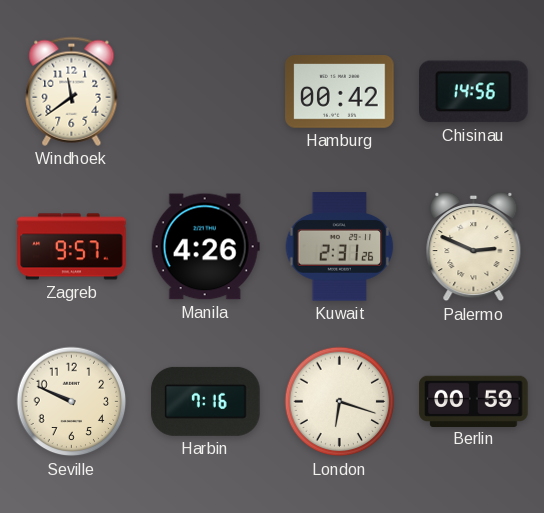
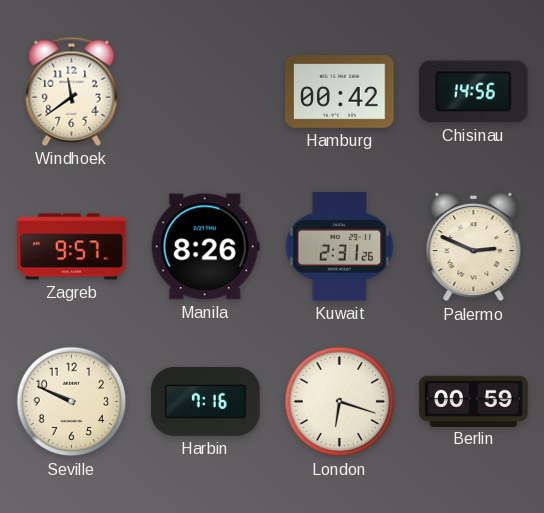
Manila: 4:26 -> 8:26 (205, 247)
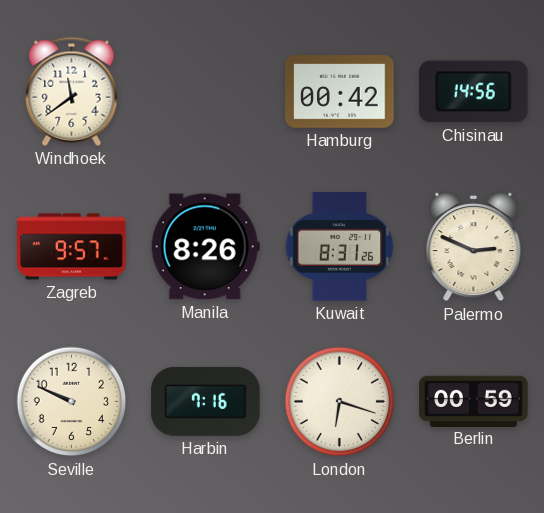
Kuwait: 2:31 -> 8:31 (340, 247)
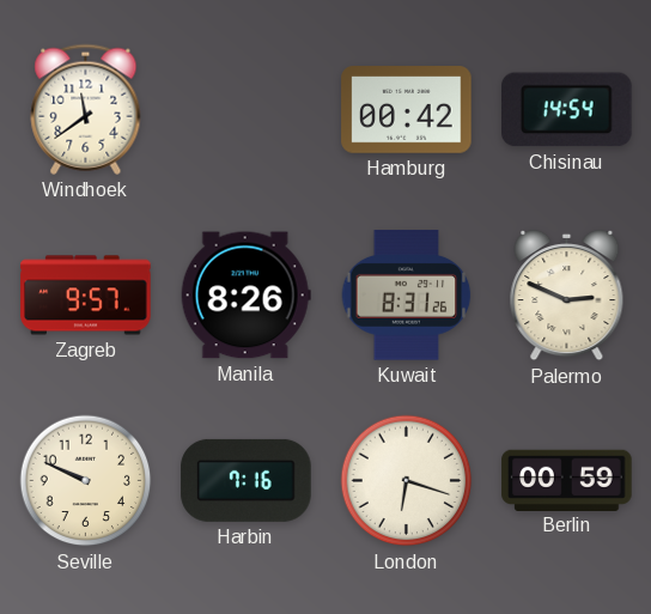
Chisinau: 14:56 -> 14:54 (567, 110)
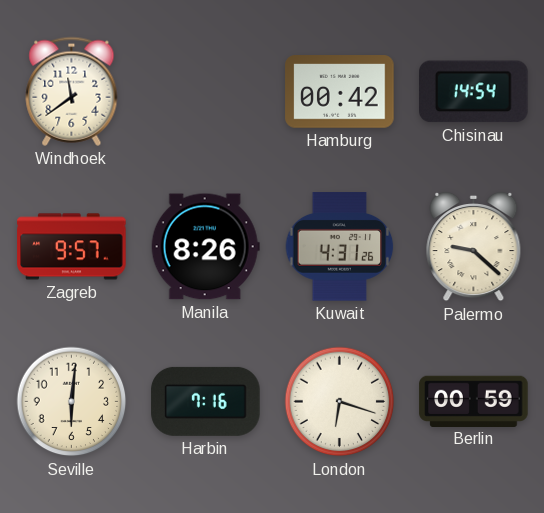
Kuwait: 8:31 -> 4:31 (340, 247)
Palermo: 2:49 -> 9:22 (474, 247)
Seville: 9:49 -> 6:01 (72, 402)
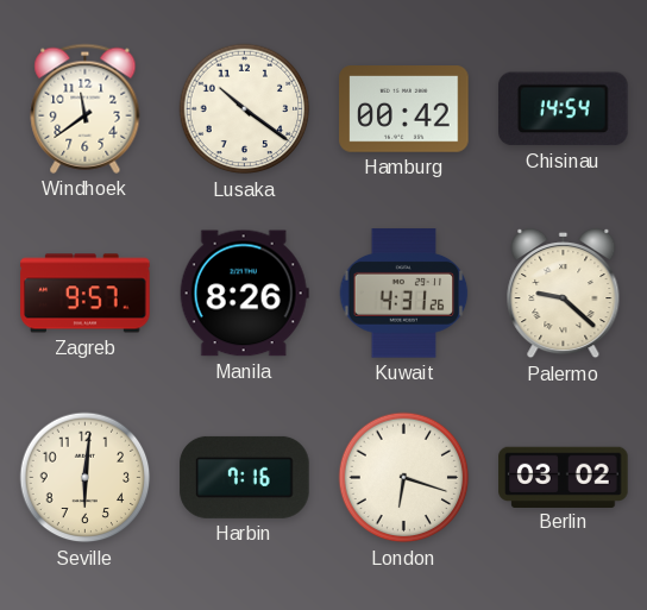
Lusaka: none -> 10:21 (245, 109)
Berlin: 00:59 -> 03:02 (564, 477)
